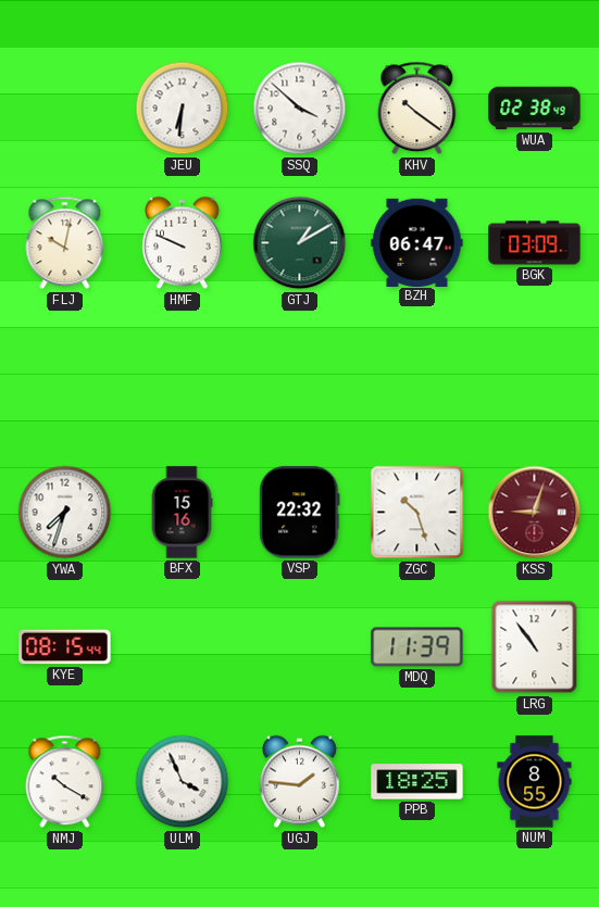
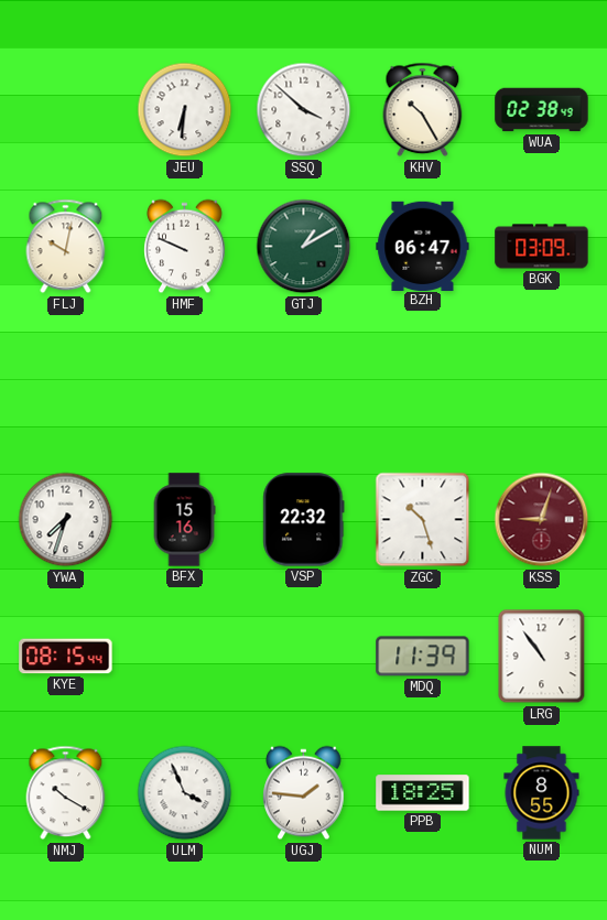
KHV: 10:21 -> 10:25 (423, 110)
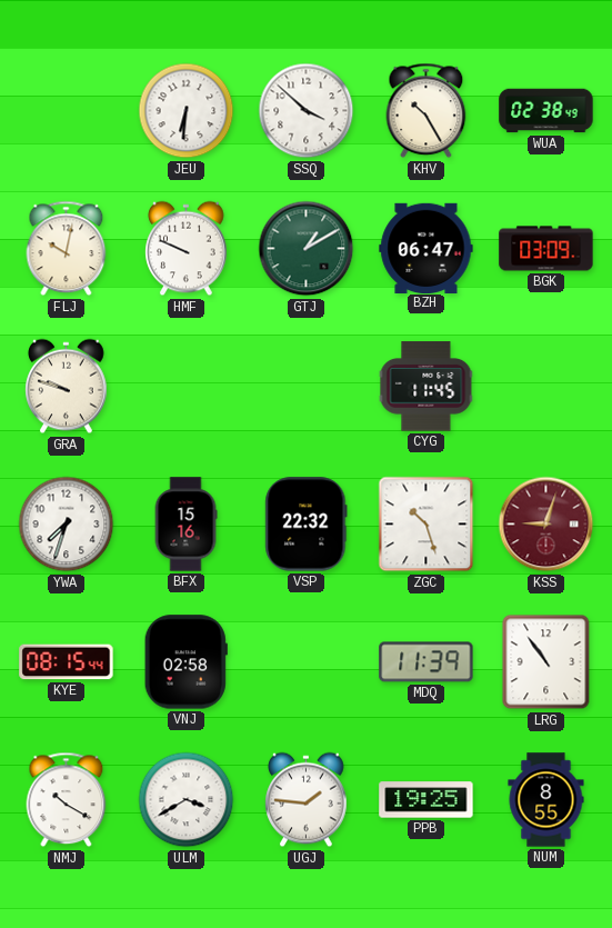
GRA: none -> 9:48 (67, 387)
CYG: none -> 11:45 (427, 387)
VNJ: none -> 02:58 (185, 662)
ULM: 3:56 -> 3:40 (187, 800)
PPB: 18:25 -> 19:25 (427, 800)
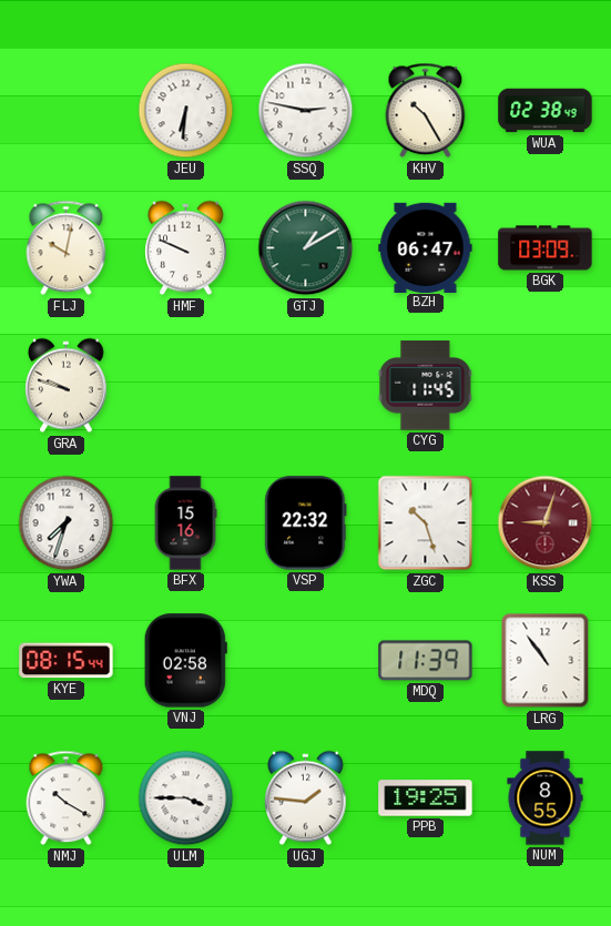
SSQ: 3:52 -> 2:47 (306, 111)
ULM: 3:40 -> 3:45 (186, 798)
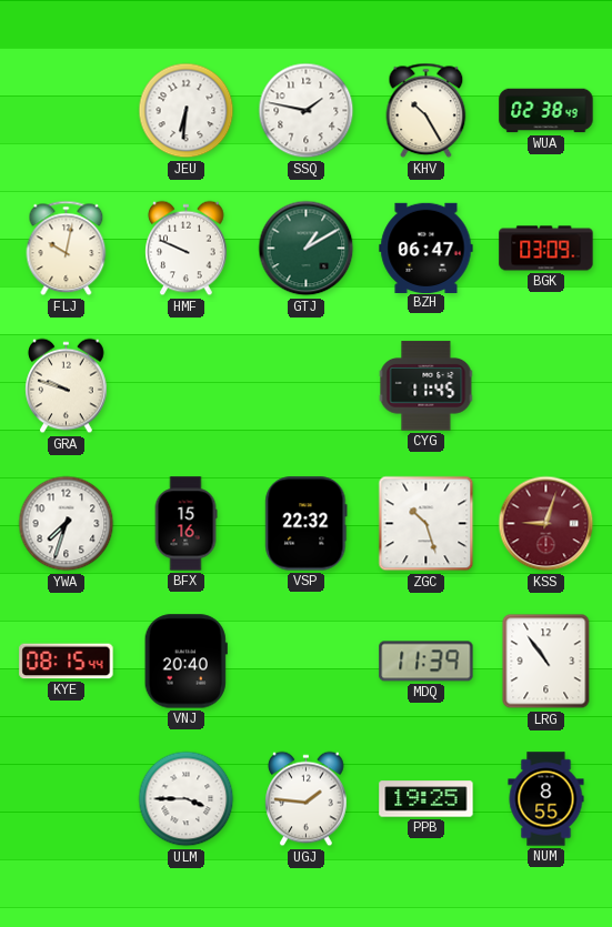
SSQ: 2:47 -> 1:47 (307, 111)
VNJ: 02:58 -> 20:40 (185, 662)
NMJ: 10:20 -> none (67, 798)
